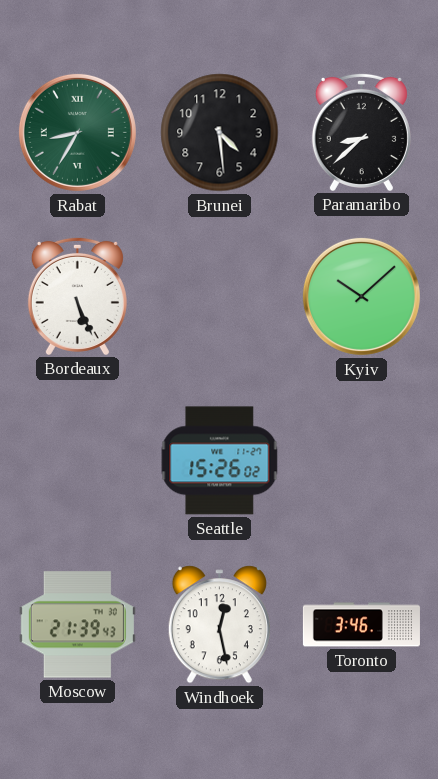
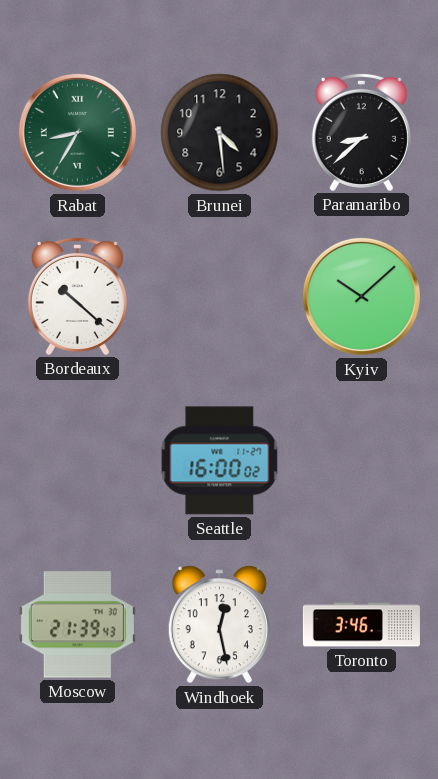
Bordeaux: 5:26 -> 10:22 (77, 296)
Seattle: 15:26 -> 16:00 (220, 461)
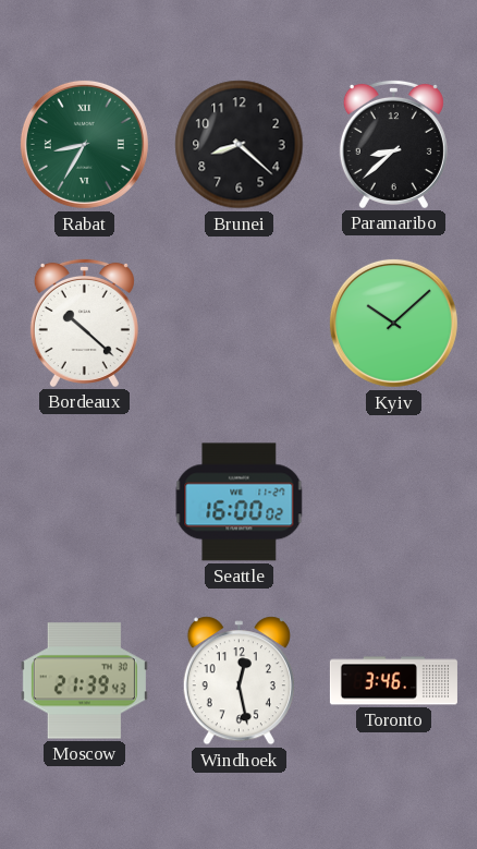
Brunei: 4:29 -> 8:22 (240, 145)
